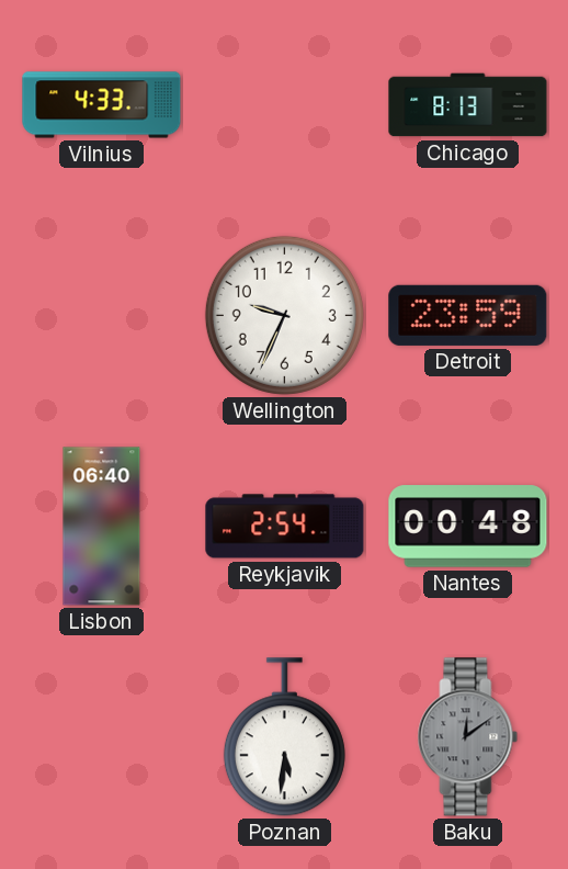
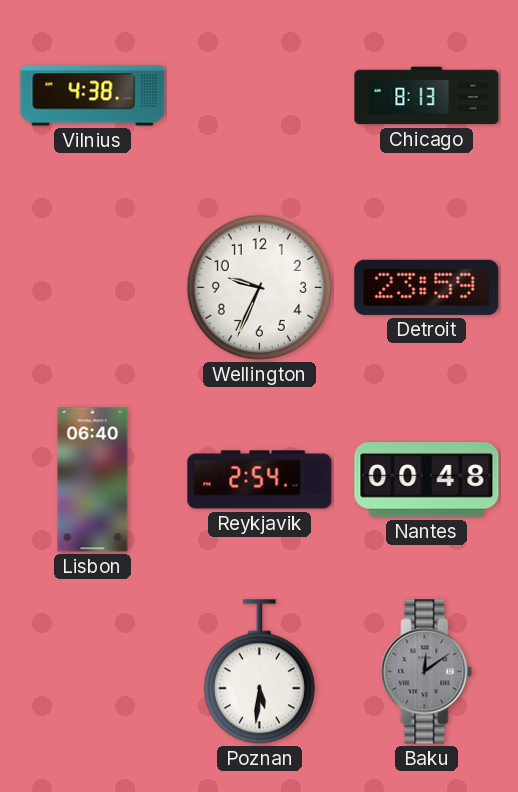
Vilnius: 4:33 -> 4:38 (93, 96)
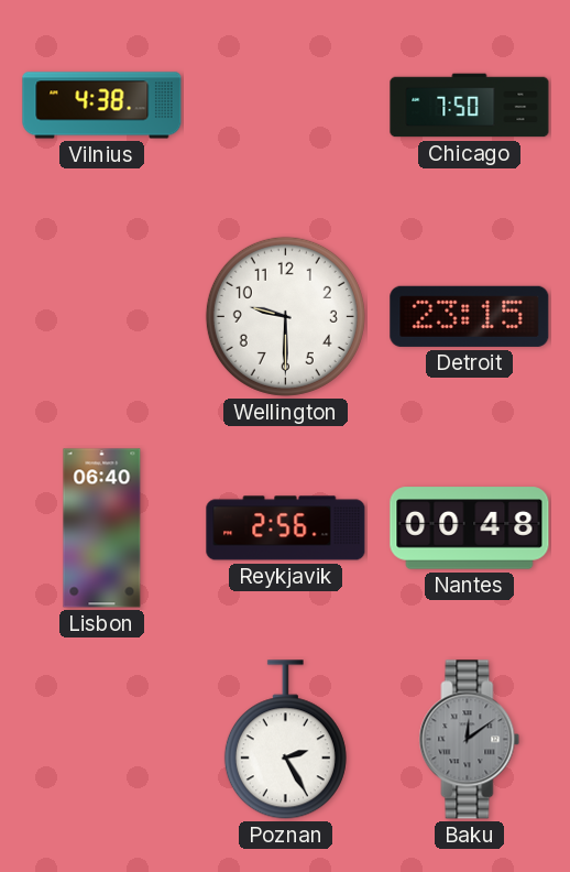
Chicago: 8:13 -> 7:50 (470, 106)
Wellington: 9:34 -> 9:30 (285, 316)
Detroit: 23:59 -> 23:15 (470, 316)
Reykjavik: 2:54 -> 2:56 (286, 528)
Poznan: 5:31 -> 2:25 (285, 740)
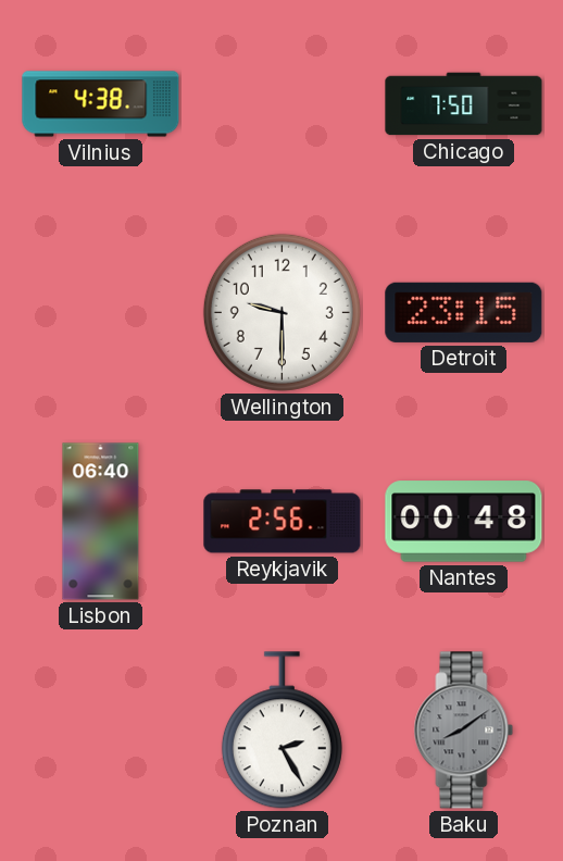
Baku: 12:09 -> 8:09 (464, 731)
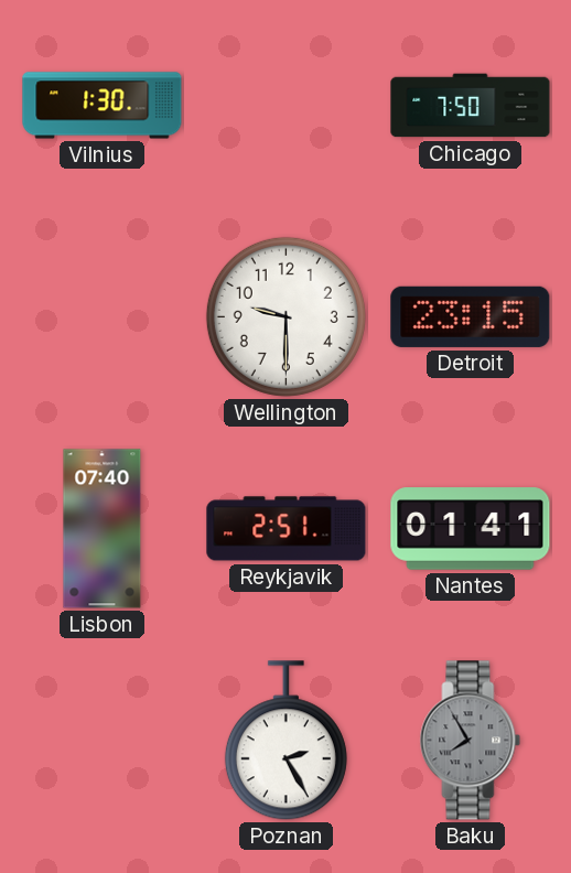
Vilnius: 4:38 -> 1:30 (103, 106)
Lisbon: 06:40 -> 07:40 (103, 529)
Reykjavik: 2:56 -> 2:51 (287, 529)
Nantes: 00:48 -> 01:41 (471, 529)
Baku: 8:09 -> 7:55 (471, 741)
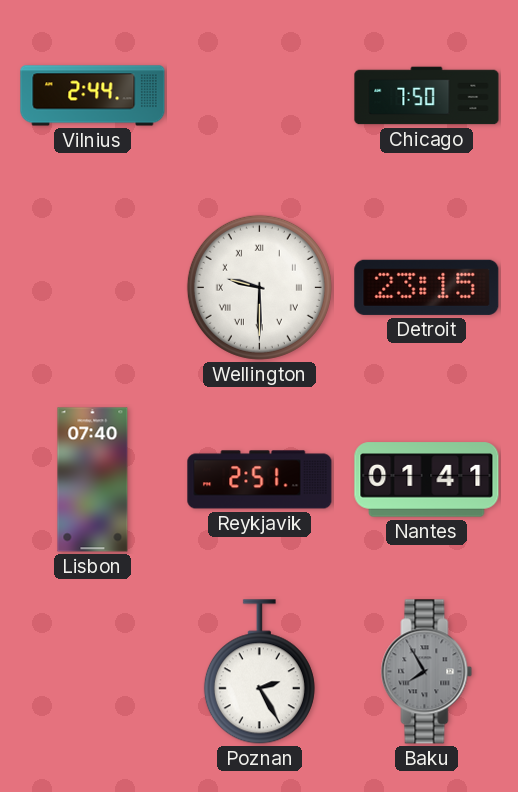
Vilnius: 1:30 -> 2:44 (93, 96)
Wellington numerals: Arabic -> Roman (259, 287)
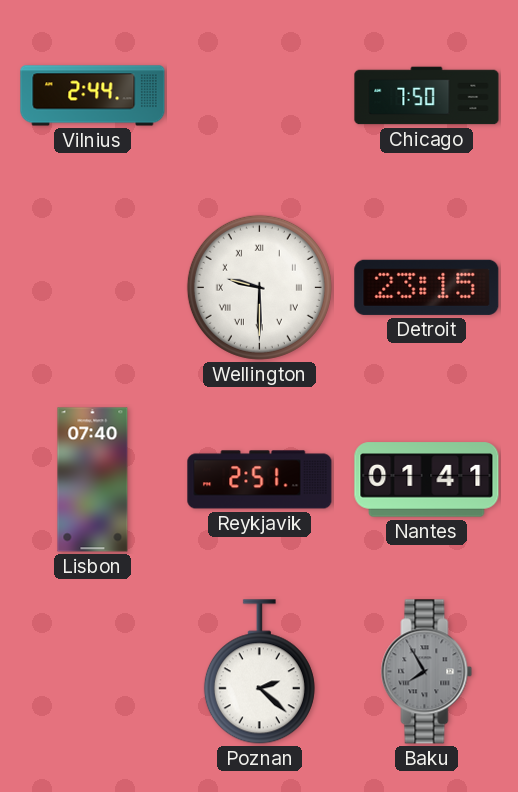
Poznan: 2:25 -> 2:22 (259, 672)
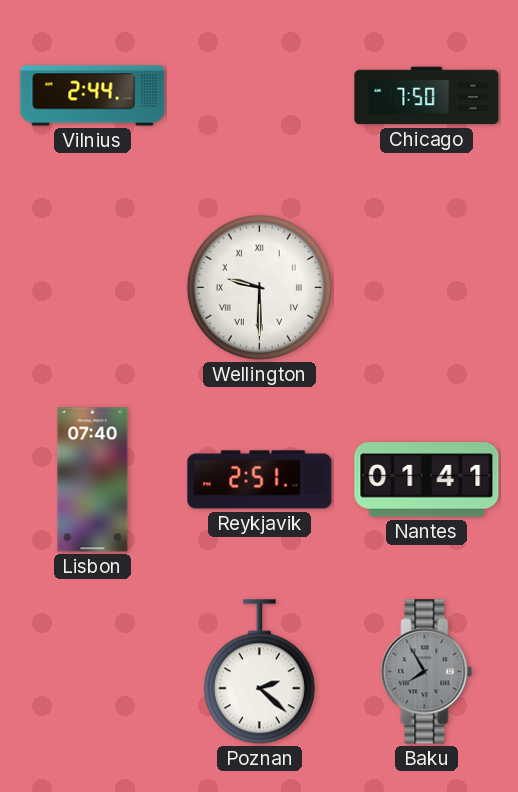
Detroit: 23:15 -> none (427, 287)
